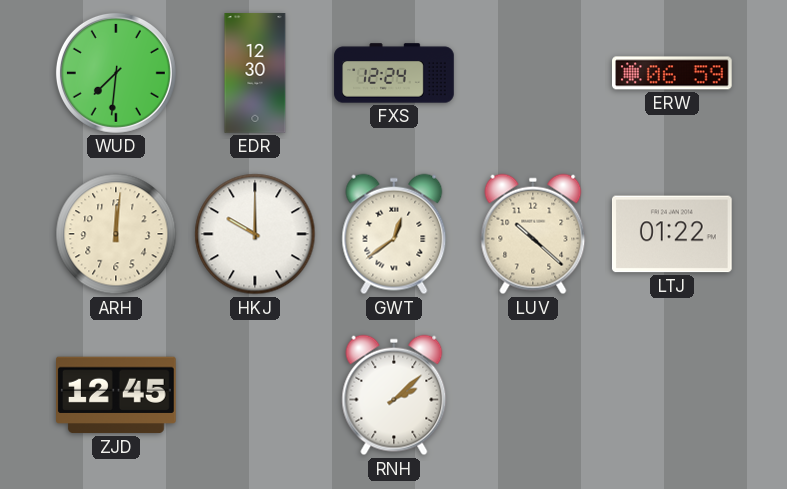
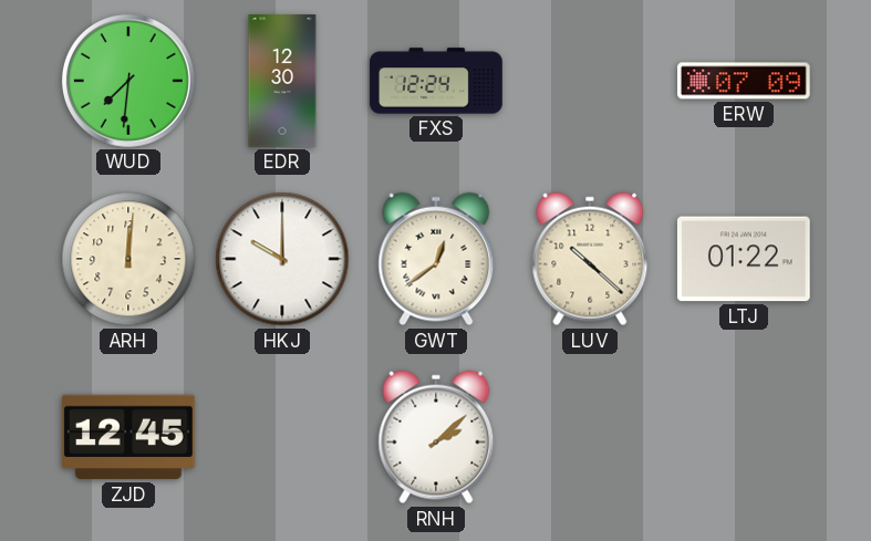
ERW: 06:59 -> 07:09 (745, 81)
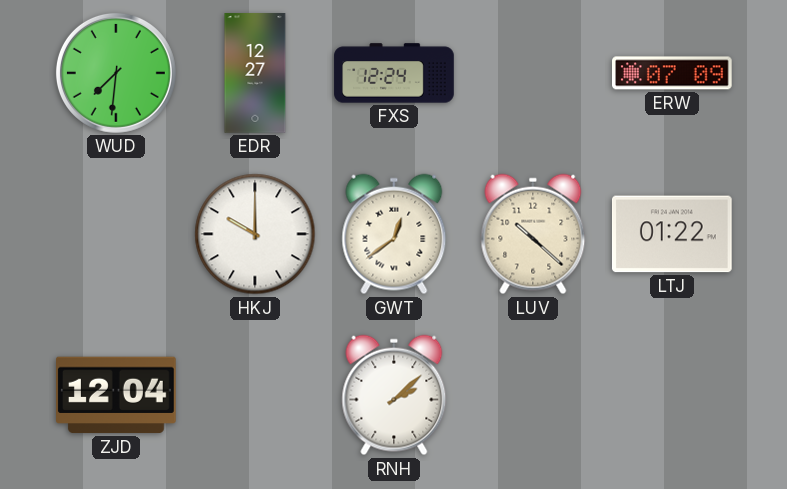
EDR: 12:30 -> 12:27 (255, 73)
ARH: 12:01 -> none (128, 259)
ZJD: 12:45 -> 12:04 (117, 395)
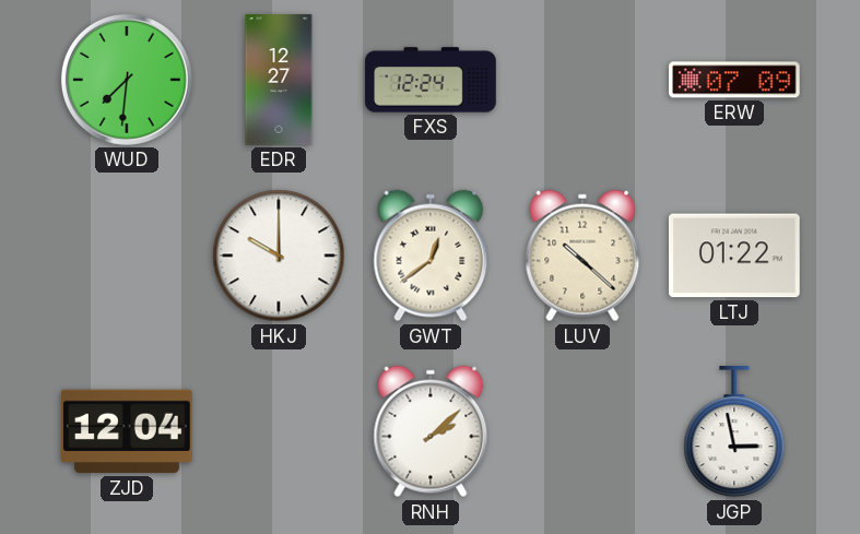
JGP: none -> 2:58 (734, 432)
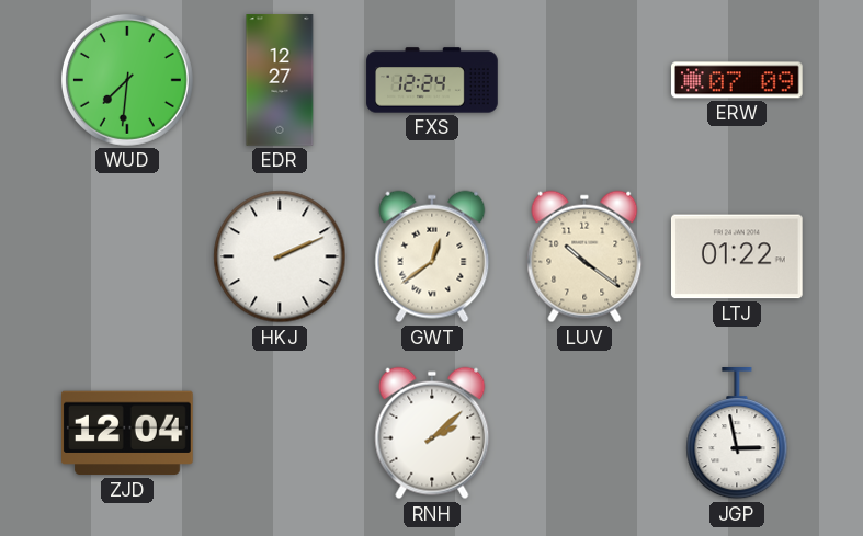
HKJ: 10:00 -> 2:11 (280, 256)
LUV: 10:22 -> 10:21 (584, 256)
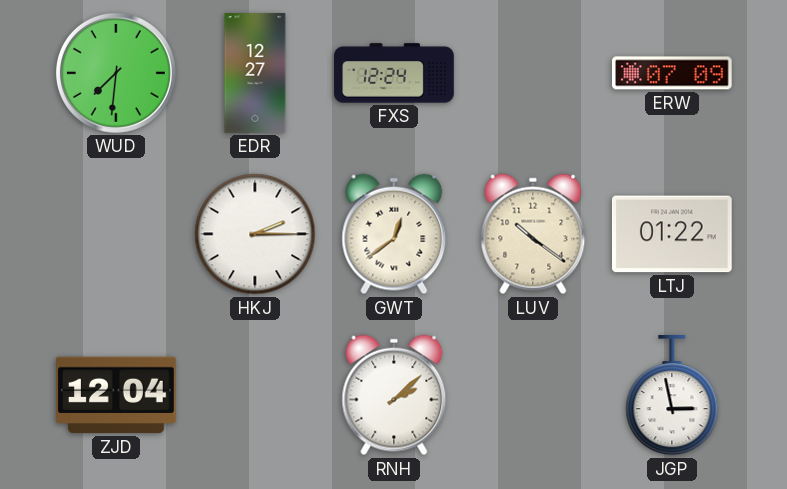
HKJ: 2:11 -> 2:15 (255, 234)
